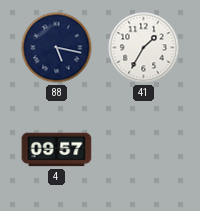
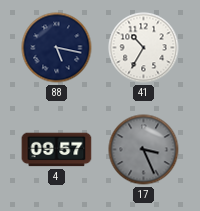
41: 1:35 -> 10:35 (144, 48)
17: none -> 3:26 (144, 150)
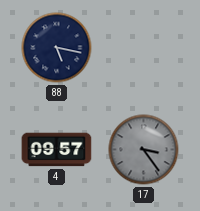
41: 10:35 -> none (144, 48)
17: 3:26 -> 3:24 (144, 150)
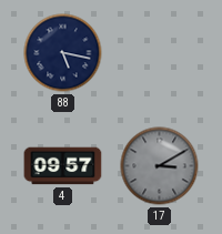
17: 3:24 -> 3:10 (160, 166)
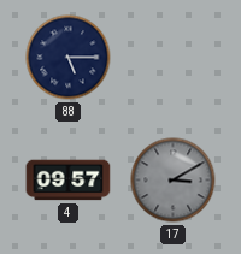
88: 5:17 -> 5:15 (69, 58)
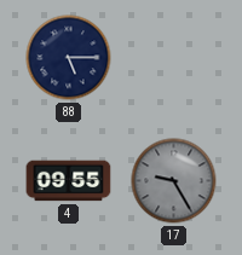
4: 09:57 -> 09:55 (69, 181)
17: 3:10 -> 9:25 (174, 181)
